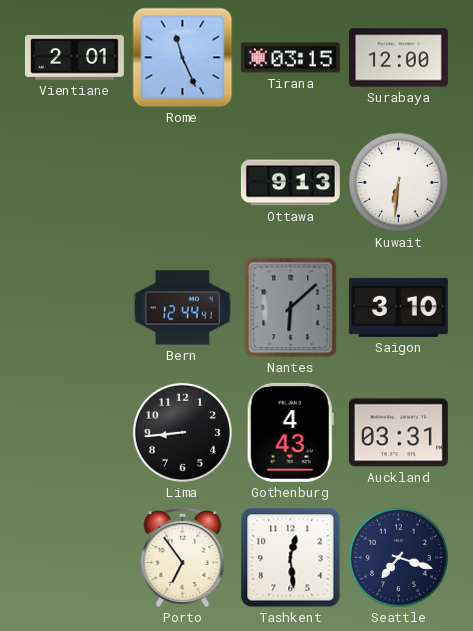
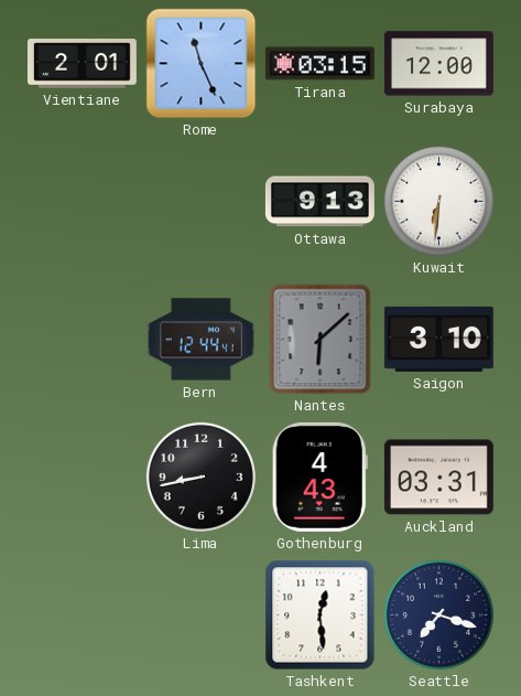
Lima: 8:44 -> 8:43 (200, 477)
Porto: 6:54 -> none (183, 557)
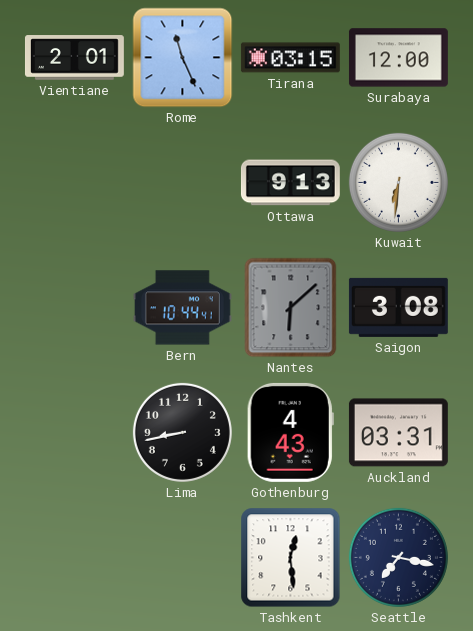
Bern: 12:44 -> 10:44 (182, 308)
Saigon: 3:10 -> 3:08 (398, 307)
Seattle: 7:18 -> 7:17 (398, 557)
